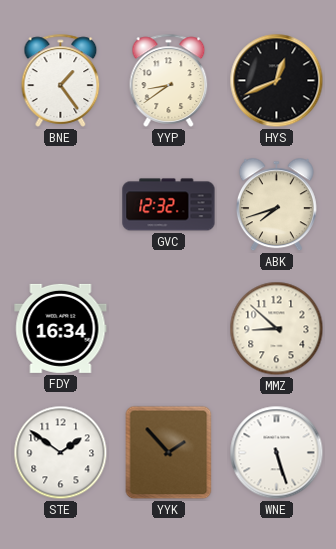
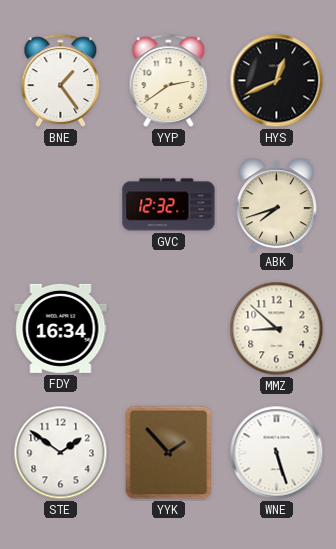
YYP: 8:39 -> 2:39 (169, 80)
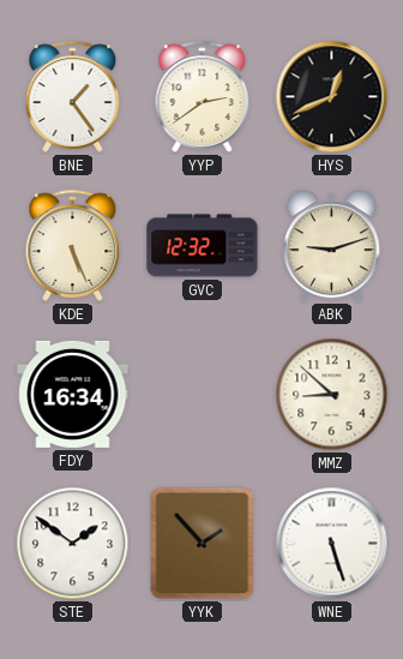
KDE: none -> 5:26 (73, 245)
ABK: 7:42 -> 9:12 (331, 246)
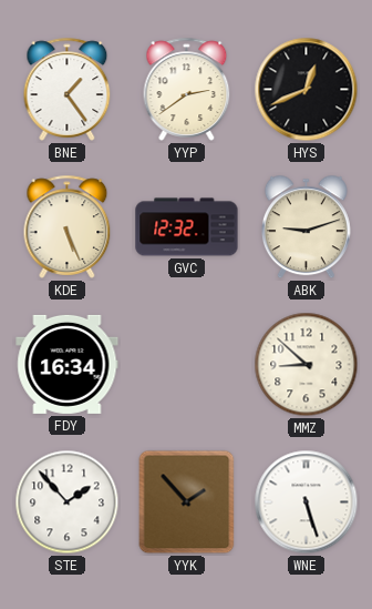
STE: 1:51 -> 1:53 (68, 503)
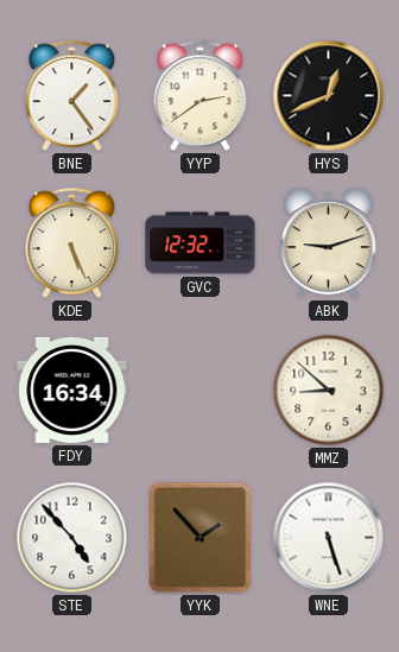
STE: 1:53 -> 4:53 (72, 538)
